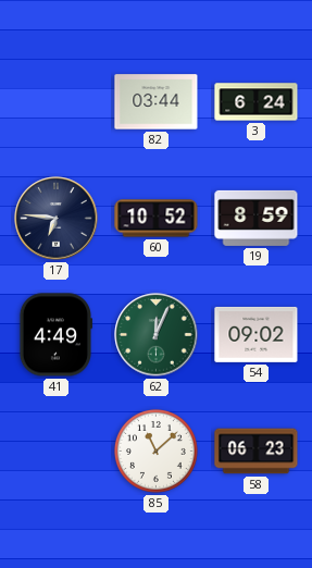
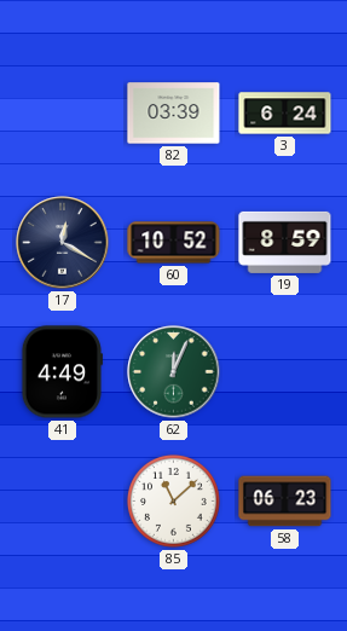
82: 03:44 -> 03:39 (174, 114)
17: 6:46 -> 12:20 (63, 243)
54: 09:02 -> none (257, 334)
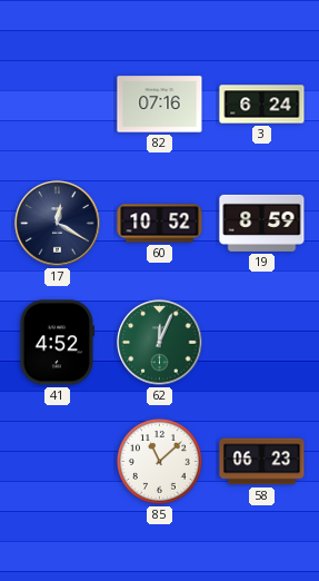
82: 03:39 -> 07:16 (160, 105)
41: 4:49 -> 4:52 (56, 343)
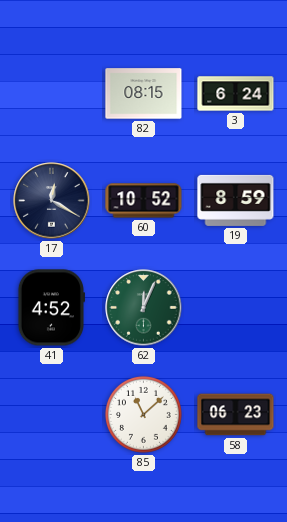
82: 07:16 -> 08:15 (144, 94)
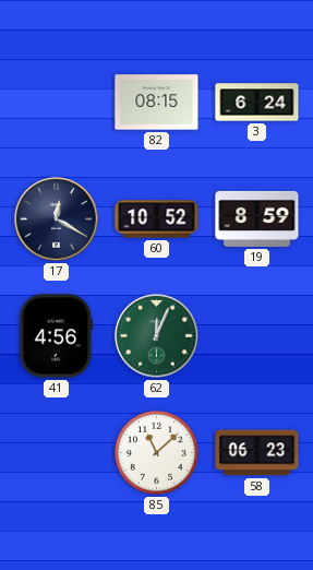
41: 4:52 -> 4:56 (55, 336)
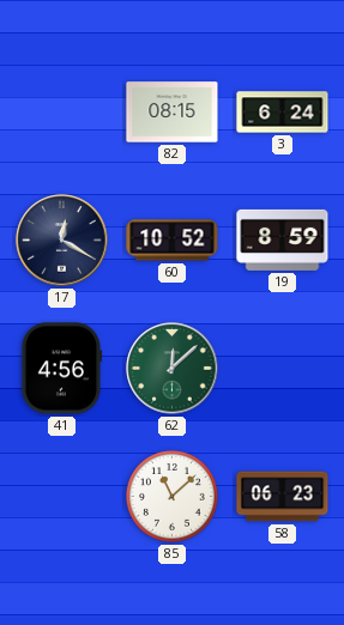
62: 12:04 -> 12:08 (173, 369)
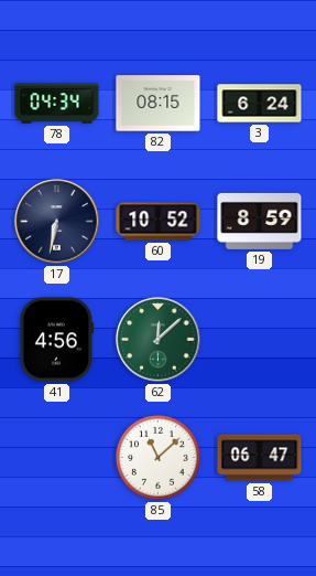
78: none -> 04:34 (57, 104)
17: 12:20 -> 6:32 (57, 222)
58: 06:23 -> 06:47 (260, 458)
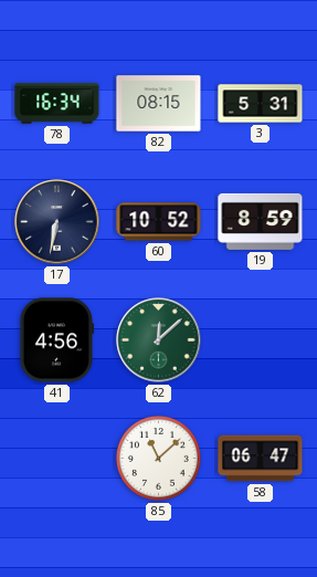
78: 04:34 -> 16:34 (57, 104)
3: 6:24 -> 5:31 (261, 104)
